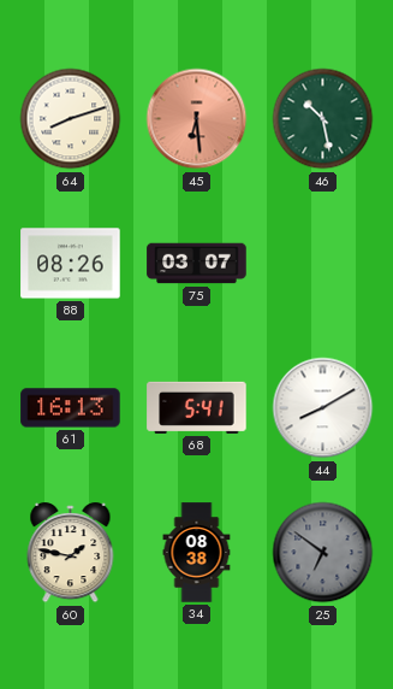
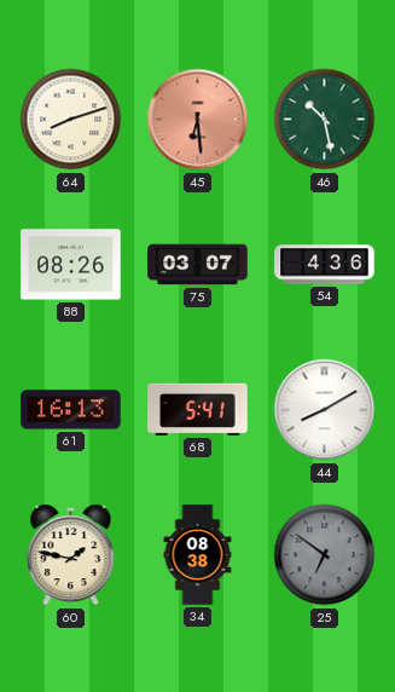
54: none -> 4:36 (325, 265)
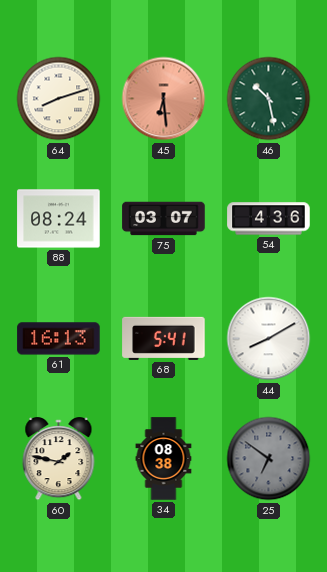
88: 08:26 -> 08:24 (59, 219)
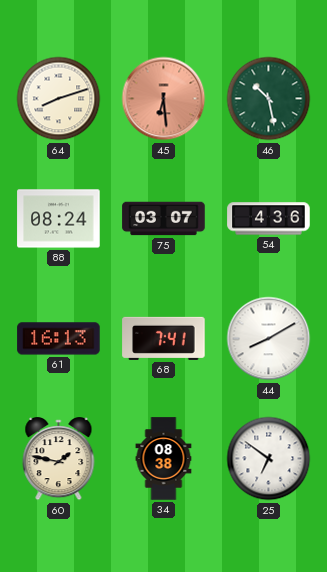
68: 5:41 -> 7:41 (164, 338)
25 dial: grey -> white (269, 459)
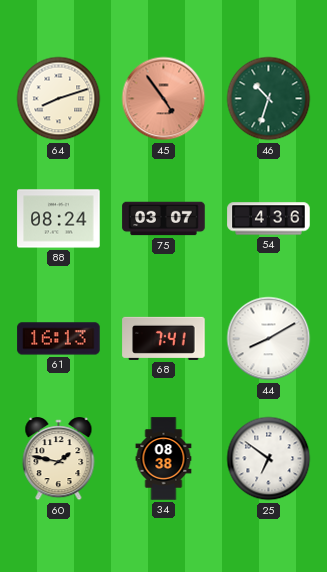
45: 6:29 -> 4:54 (164, 99)
46: 10:28 -> 10:33 (269, 99)
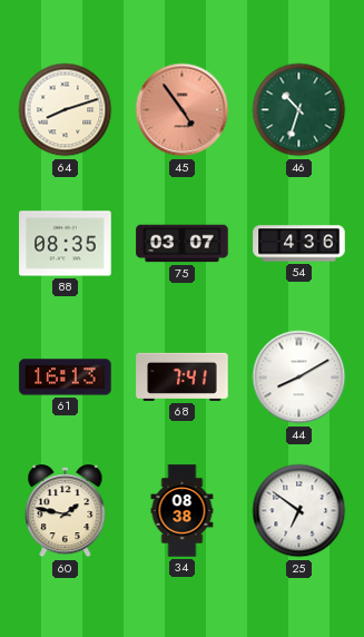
88: 08:24 -> 08:35 (66, 244)
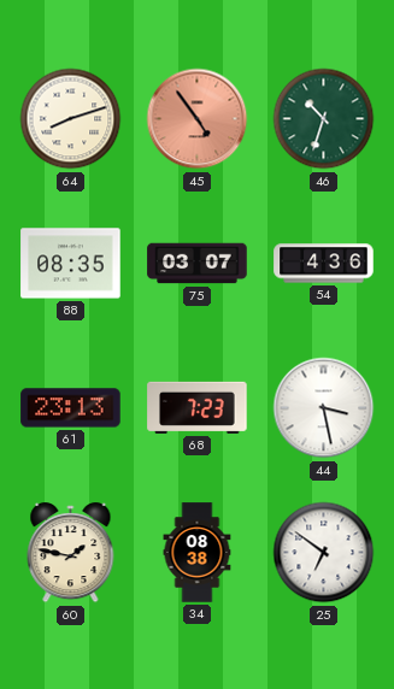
61: 16:13 -> 23:13 (71, 408)
68: 7:41 -> 7:23 (198, 407)
44: 8:10 -> 3:28 (324, 408)
